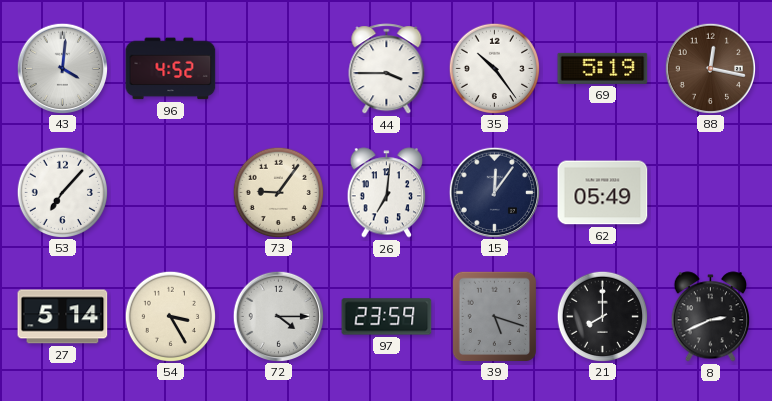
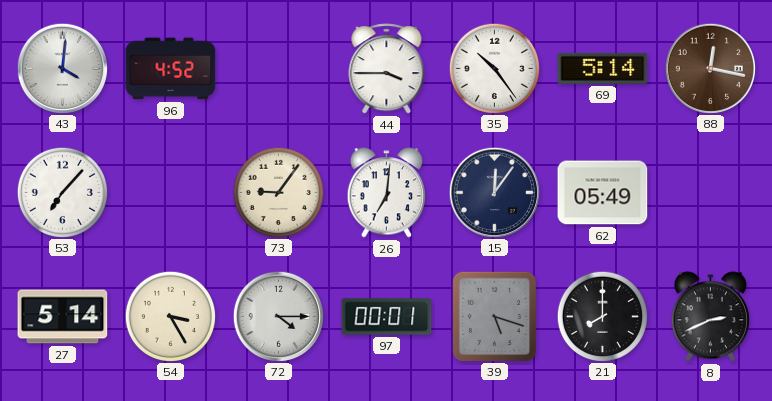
69: 5:19 -> 5:14 (603, 68)
97: 23:59 -> 00:01 (387, 317)
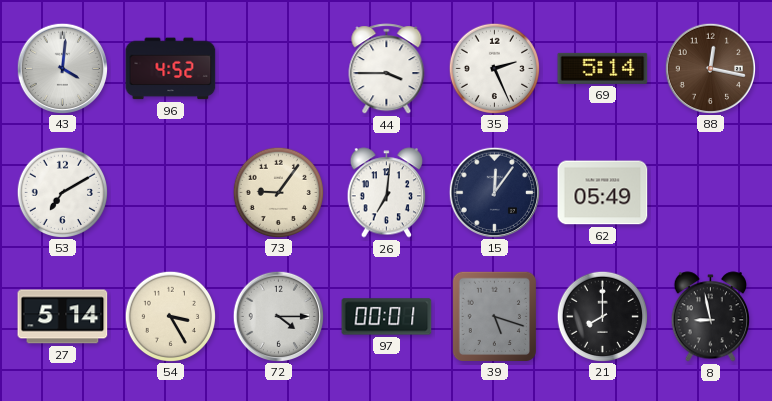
35: 10:24 -> 2:26 (494, 68)
53: 7:07 -> 7:10 (62, 192)
8: 2:41 -> 8:58 (710, 317)
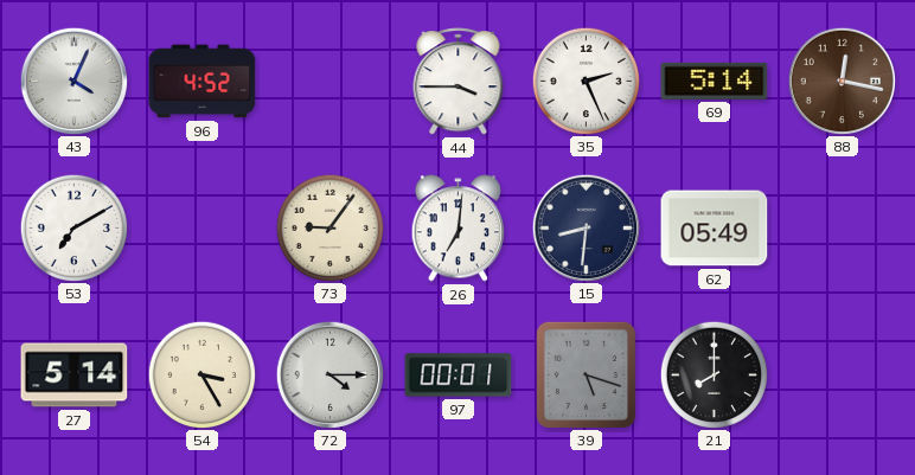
43: 4:01 -> 4:04 (73, 81)
15: 12:06 -> 8:31 (586, 227)
8: 8:58 -> none (710, 317)
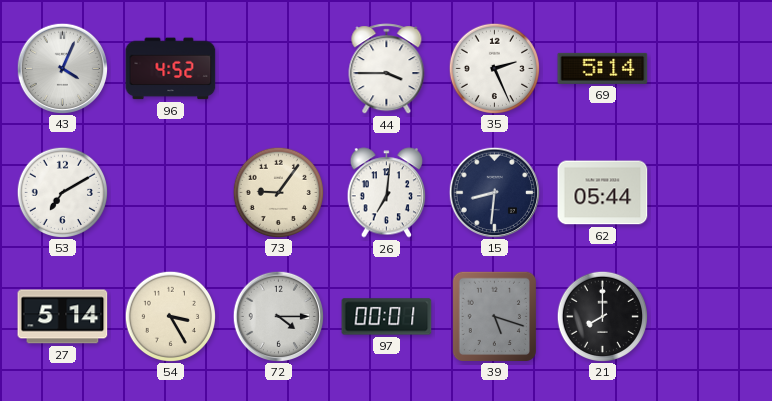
88: 12:17 -> none (842, 81)
62: 05:49 -> 05:44 (603, 193)
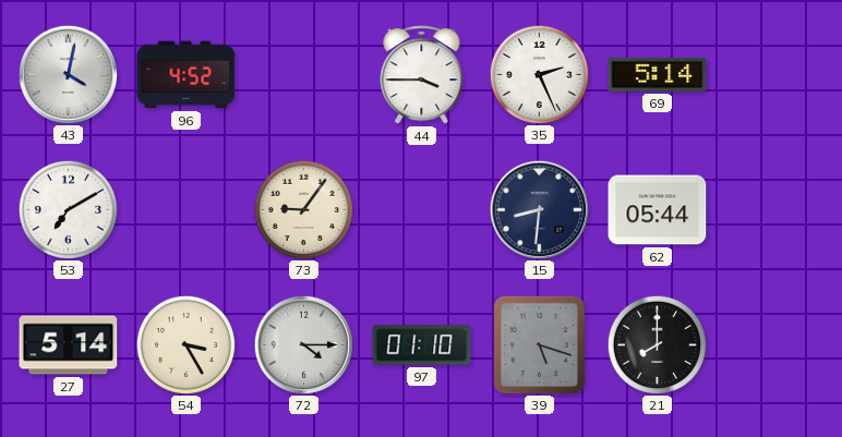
43: 4:04 -> 4:02 (68, 74)
26: 7:01 -> none (386, 193)
97: 00:01 -> 01:10 (422, 345)
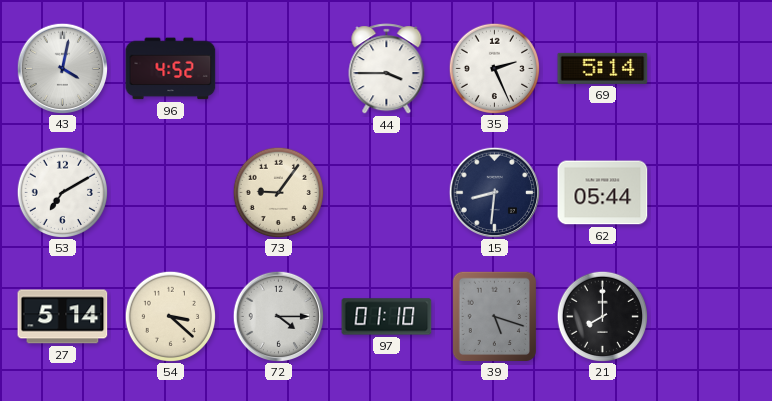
54: 3:25 -> 3:22 (170, 316)
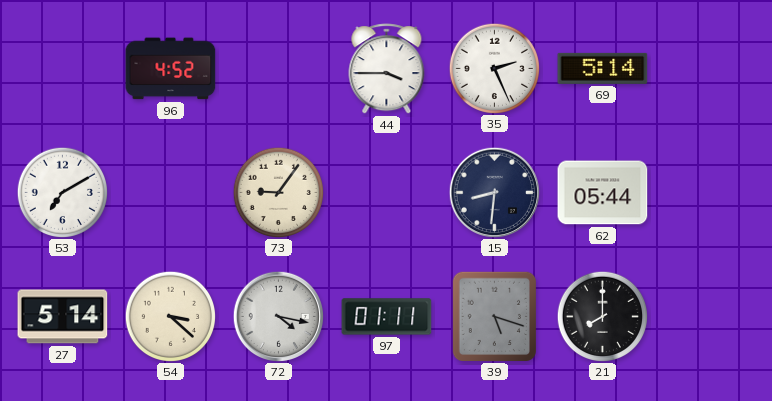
43: 4:02 -> none (62, 68)
72: 4:15 -> 4:17 (278, 316)
97: 01:10 -> 01:11 (387, 317)
